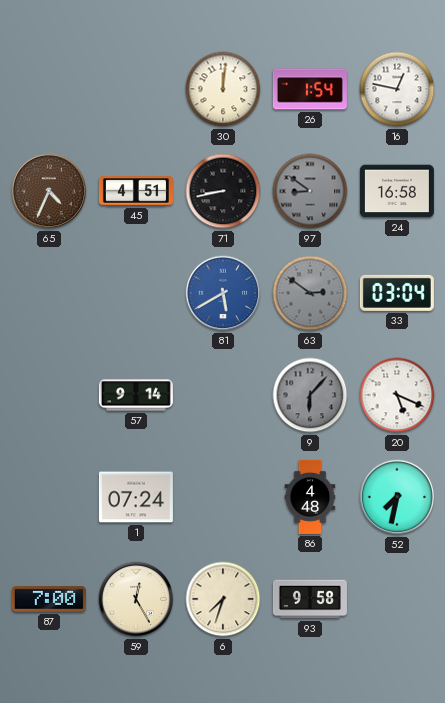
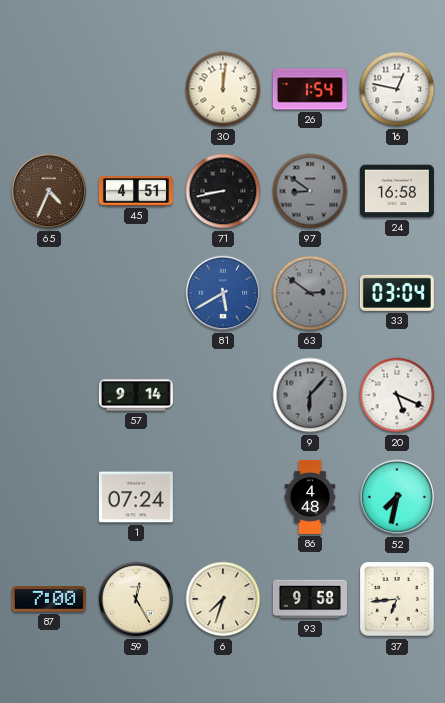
37: none -> 6:44 (397, 599)
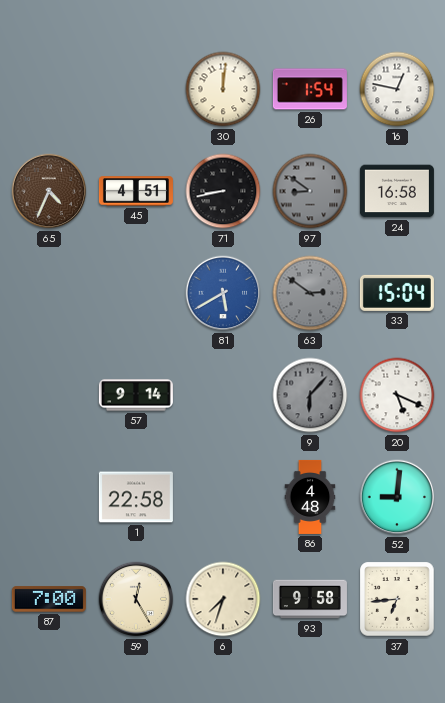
33: 03:04 -> 15:04 (397, 293)
1: 07:24 -> 22:58 (136, 497)
52: 7:32 -> 9:01 (397, 497)
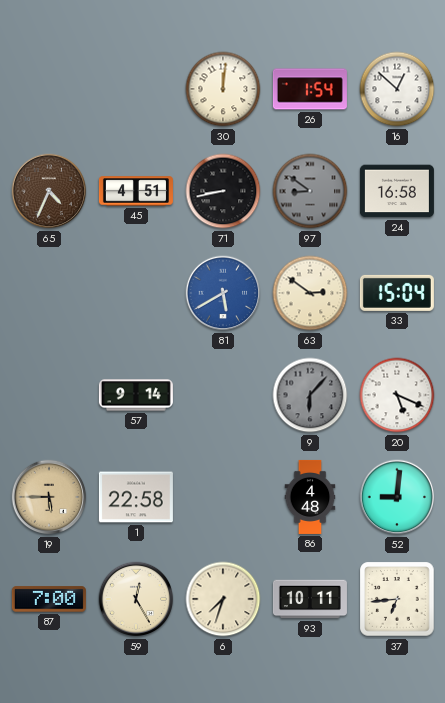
16: 12:47 -> 12:52 (397, 89)
63 dial: grey -> cream (310, 293)
19: none -> 5:45 (49, 497)
93: 9:58 -> 10:11 (310, 599)
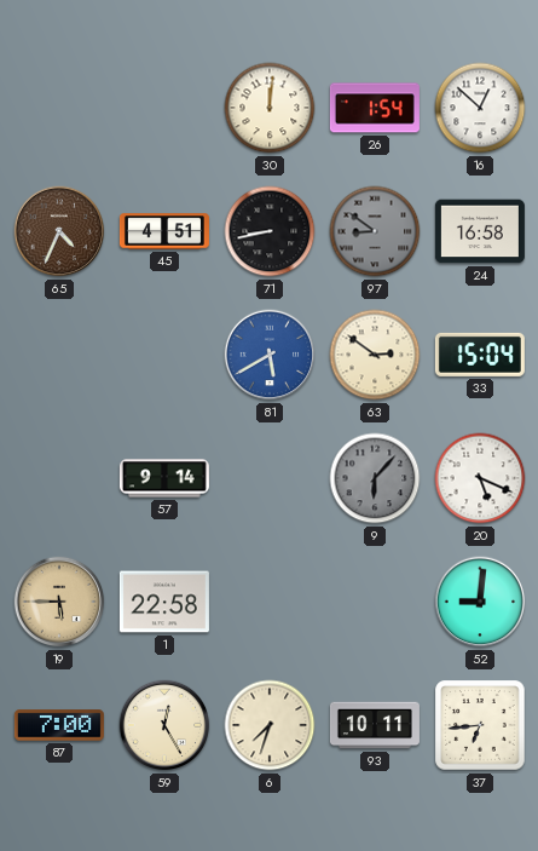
86: 4:48 -> none (310, 497)
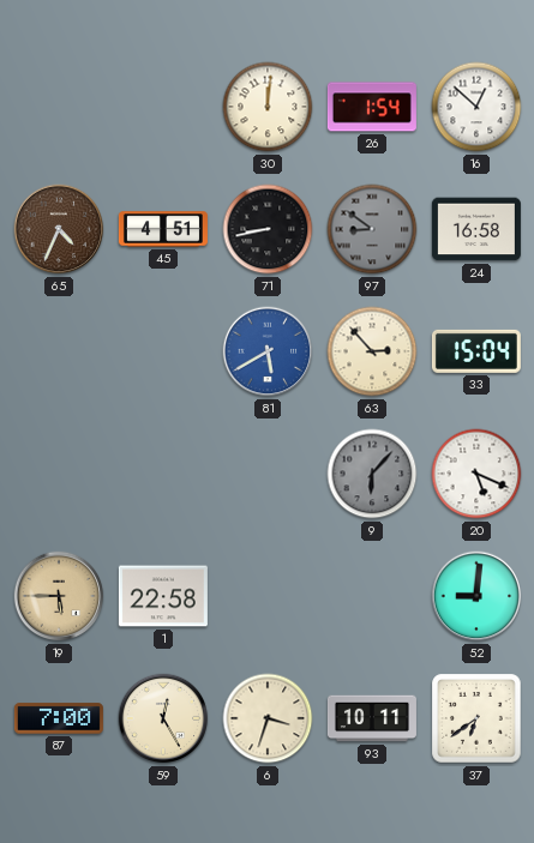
63: 2:51 -> 2:53 (372, 351)
57: 9:14 -> none (164, 478)
6: 7:33 -> 3:33 (268, 718)
37: 6:44 -> 6:39 (476, 718)
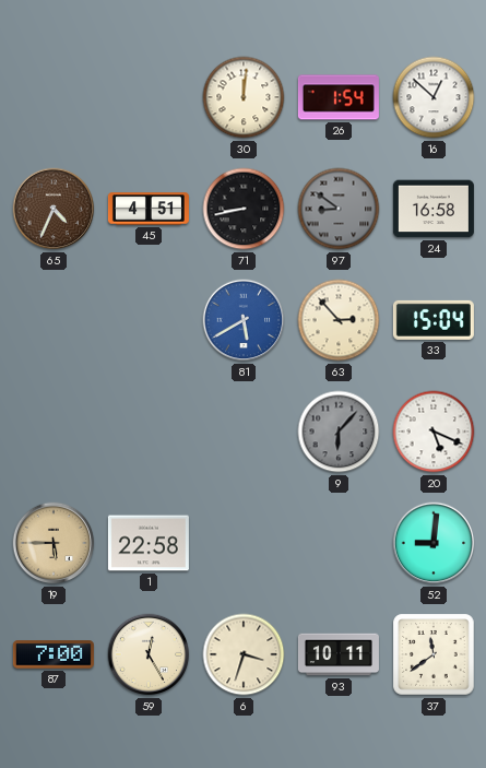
37: 6:39 -> 11:39 (434, 654)
